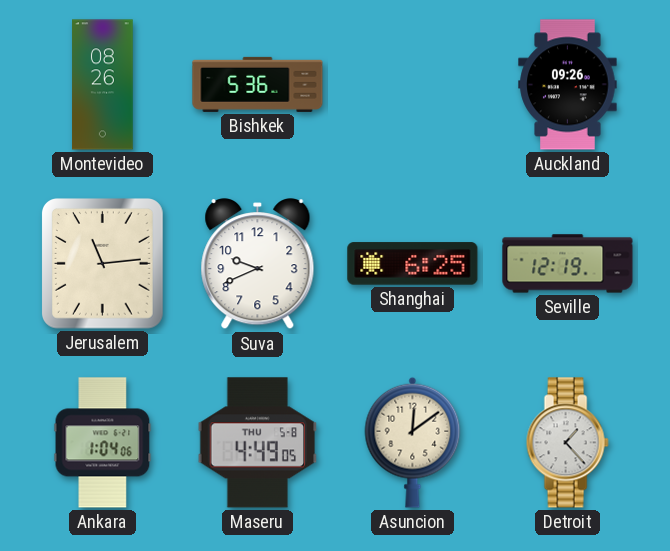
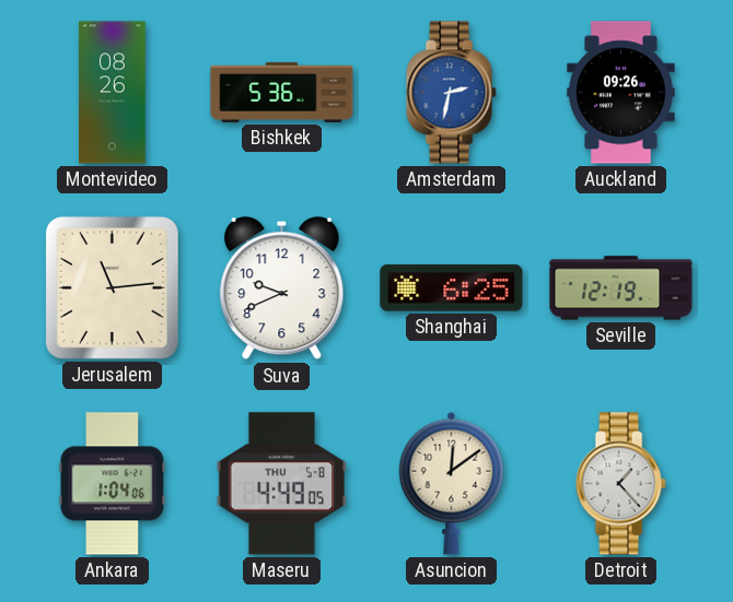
Amsterdam: none -> 2:32 (451, 93)
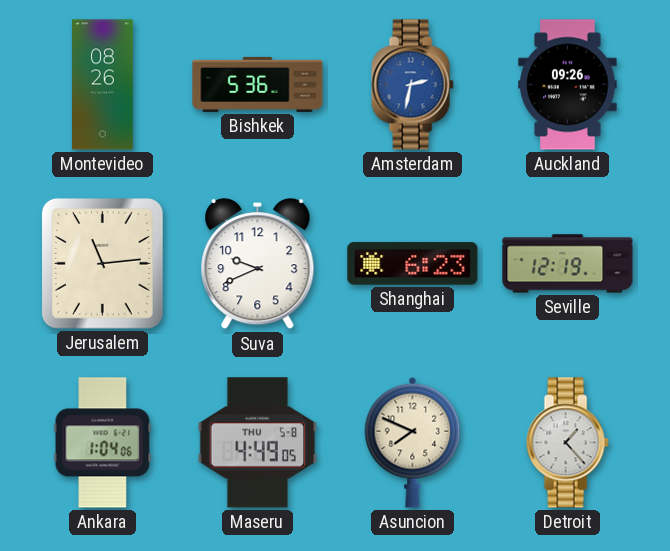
Shanghai: 6:25 -> 6:23 (413, 264)
Asuncion: 12:09 -> 7:49 (413, 442)
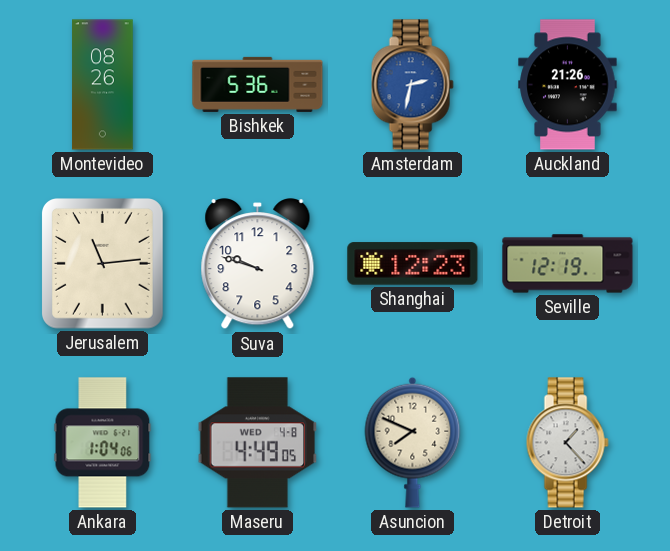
Auckland: 09:26 -> 21:26 (568, 85)
Suva: 9:41 -> 9:48 (258, 264)
Shanghai: 6:23 -> 12:23 (413, 264)
Maseru date: THU 5-8 -> WED 4-8 (258, 443)
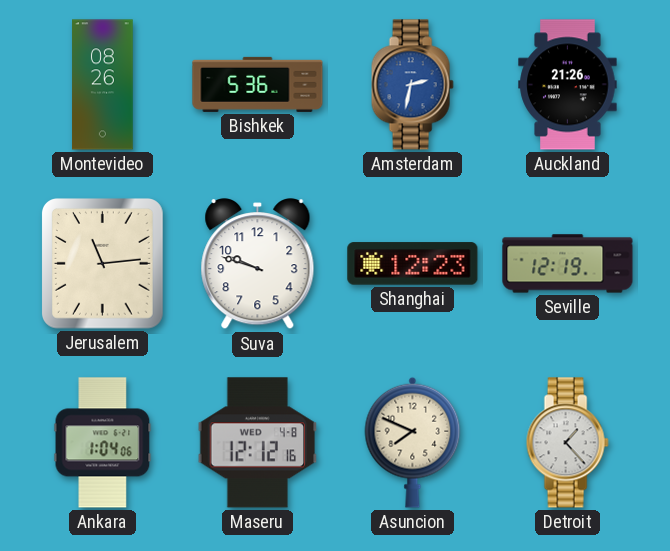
Maseru: 4:49 -> 12:12 (258, 443)
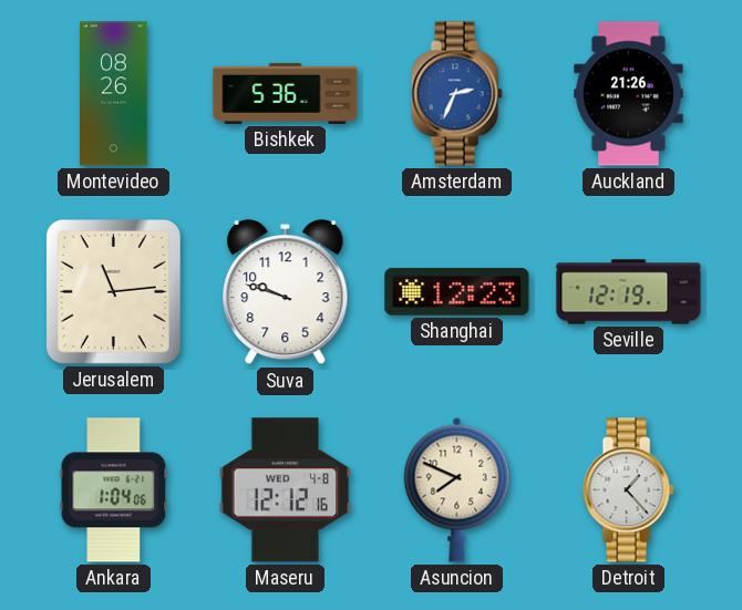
Amsterdam: 2:32 -> 2:34 (456, 94)
